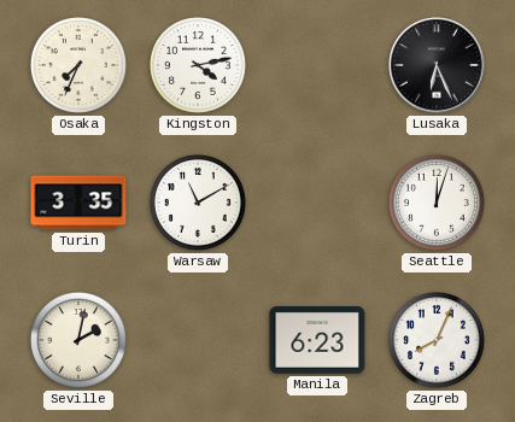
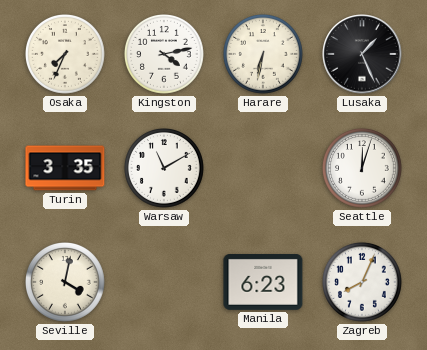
Harare: none -> 6:32 (264, 55)
Lusaka: 6:26 -> 1:26 (362, 54)
Seville: 2:02 -> 4:02 (66, 283)
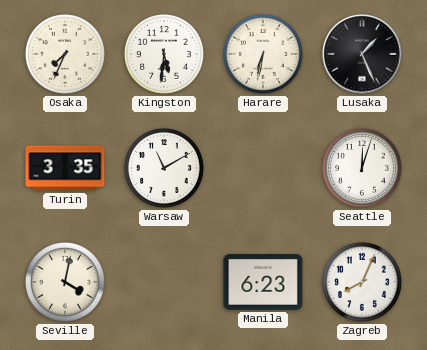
Kingston: 4:13 -> 5:31 (165, 55)
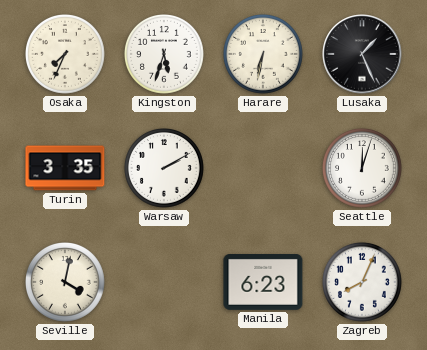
Kingston: 5:31 -> 5:33 (165, 55)
Warsaw: 11:10 -> 2:10 (165, 169)
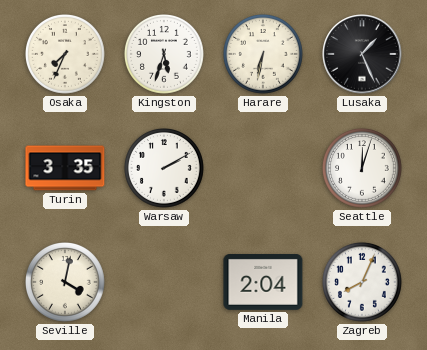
Manila: 6:23 -> 2:04 (263, 283)
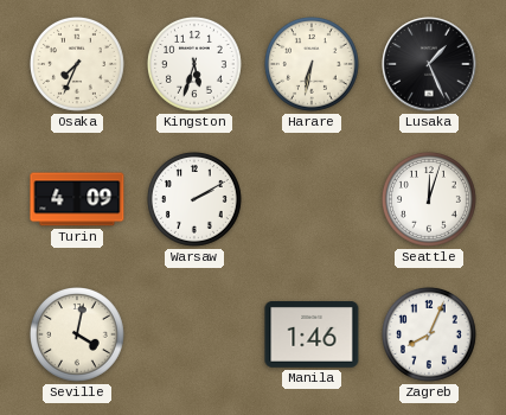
Turin: 3:35 -> 4:09 (77, 199)
Manila: 2:04 -> 1:46 (312, 336)
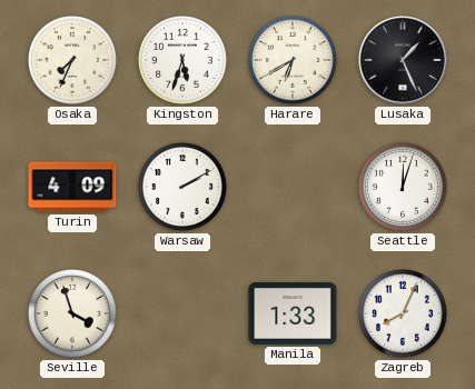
Harare: 6:32 -> 6:40 (294, 61)
Seville: 4:02 -> 3:57 (73, 315)
Manila: 1:46 -> 1:33 (293, 315)
